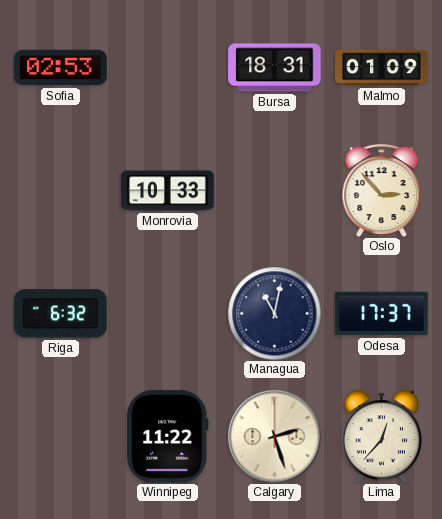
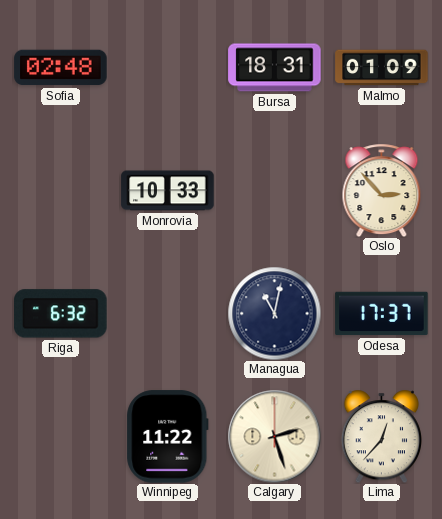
Sofia: 02:53 -> 02:48 (61, 68)
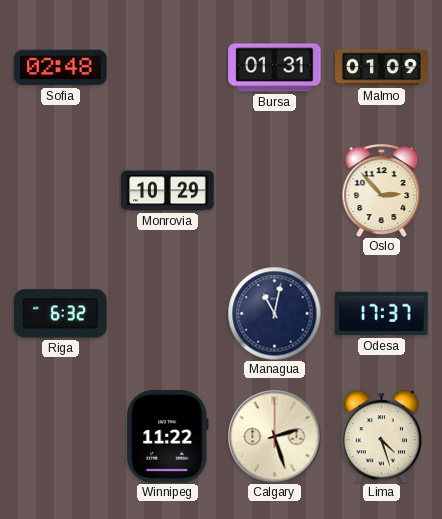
Bursa: 18:31 -> 01:31 (275, 68)
Monrovia: 10:33 -> 10:29 (168, 191)
Lima: 12:37 -> 4:27 (381, 436)
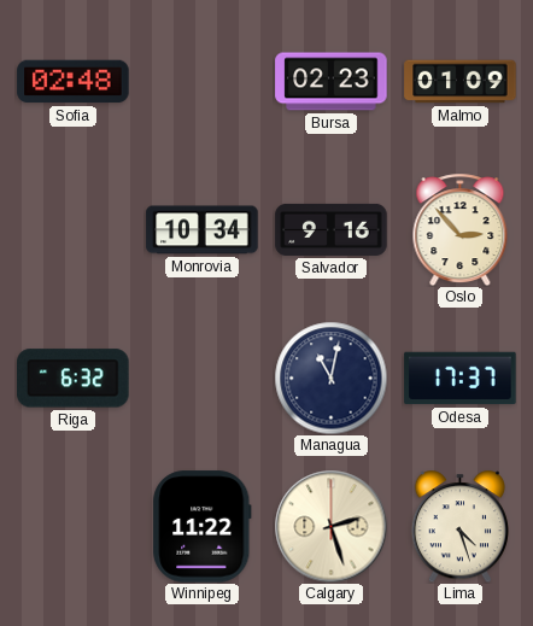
Bursa: 01:31 -> 02:23 (332, 82)
Monrovia: 10:29 -> 10:34 (203, 230)
Salvador: none -> 9:16 (332, 229)
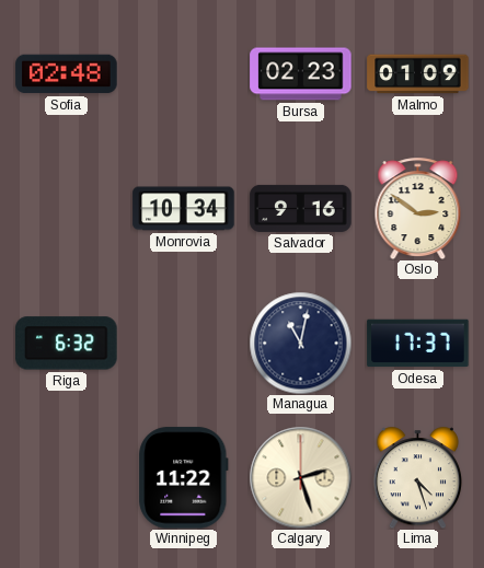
Oslo: 2:53 -> 2:51 (418, 208)
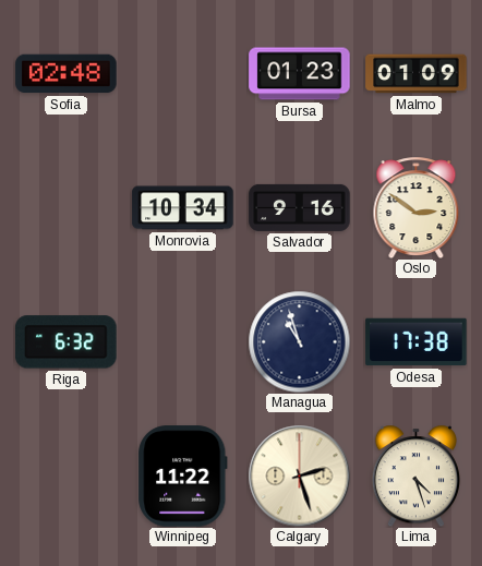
Bursa: 02:23 -> 01:23 (300, 74)
Managua: 11:02 -> 10:57 (299, 341)
Odesa: 17:37 -> 17:38 (417, 342)
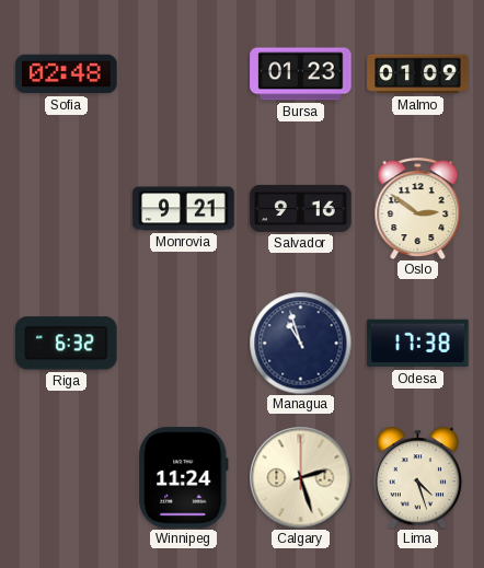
Monrovia: 10:34 -> 9:21 (184, 209)
Winnipeg: 11:22 -> 11:24 (184, 478)
